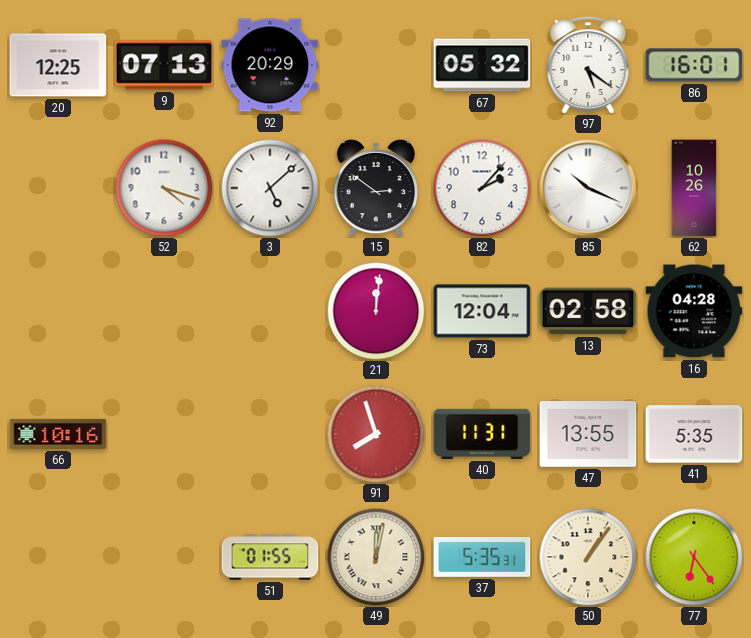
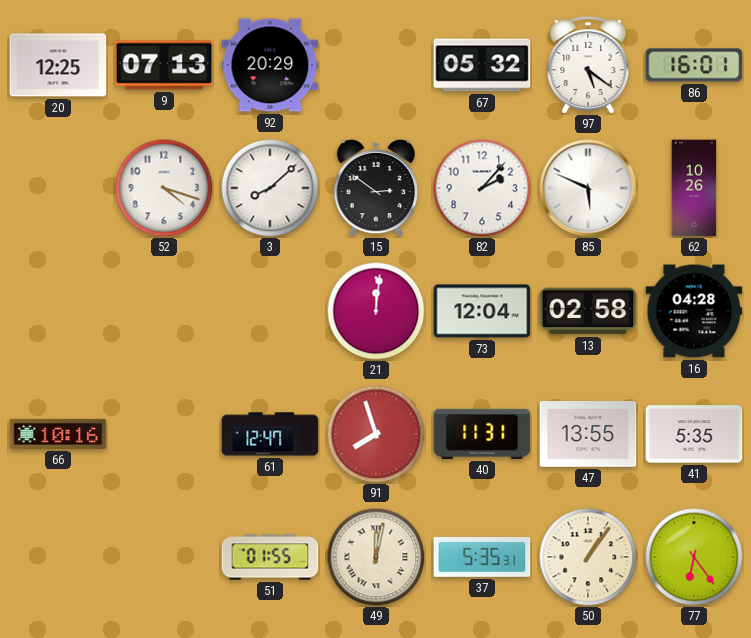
3: 5:08 -> 8:08 (270, 188)
85: 10:19 -> 5:49 (588, 188)
61: none -> 12:47 (270, 434)
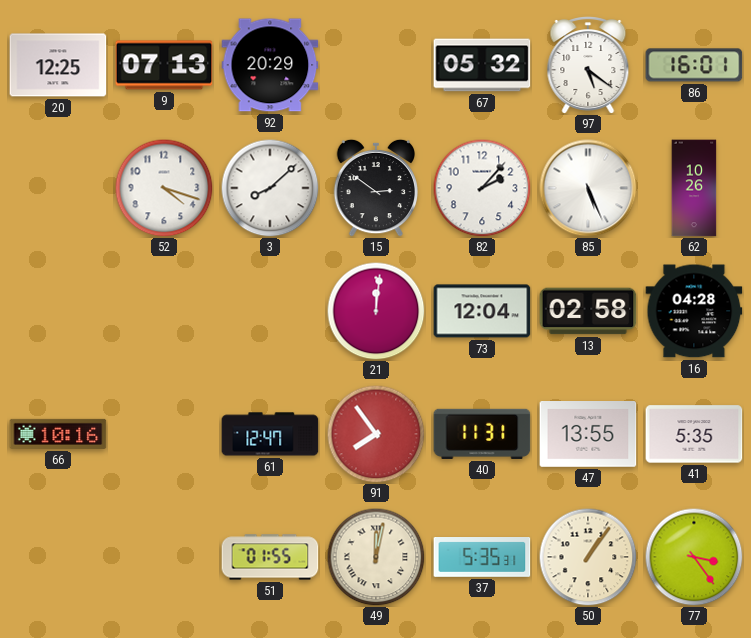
85: 5:49 -> 5:26 (588, 188)
91: 7:57 -> 7:54 (376, 434)
77: 6:24 -> 3:24 (694, 557)
